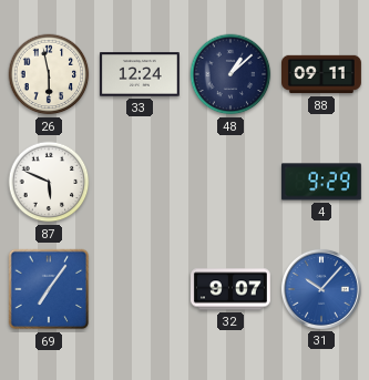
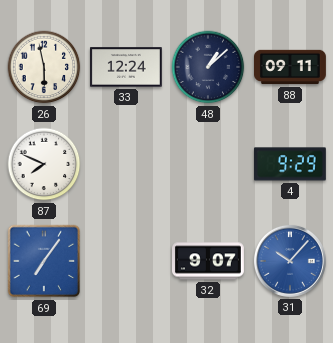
87: 5:49 -> 7:49 (44, 164)
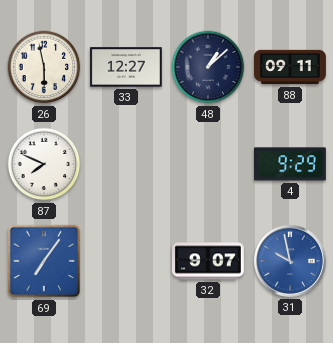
33: 12:24 -> 12:27 (126, 67)
31: 10:07 -> 9:58 (290, 261)
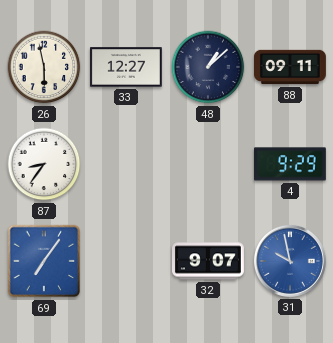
87: 7:49 -> 8:36 (44, 164)
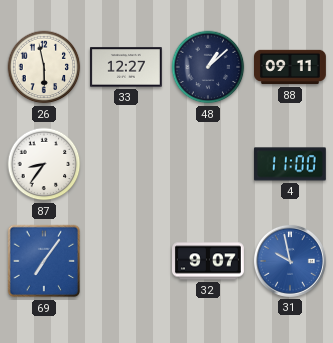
4: 9:29 -> 11:00 (290, 164)
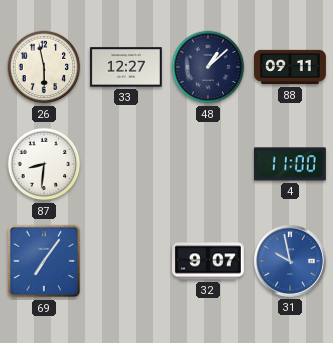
87: 8:36 -> 8:31 (44, 164)
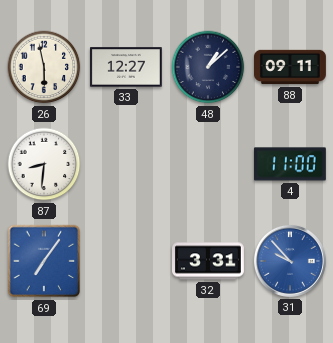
32: 9:07 -> 3:31 (209, 261)
31: 9:58 -> 9:53 (290, 261)
